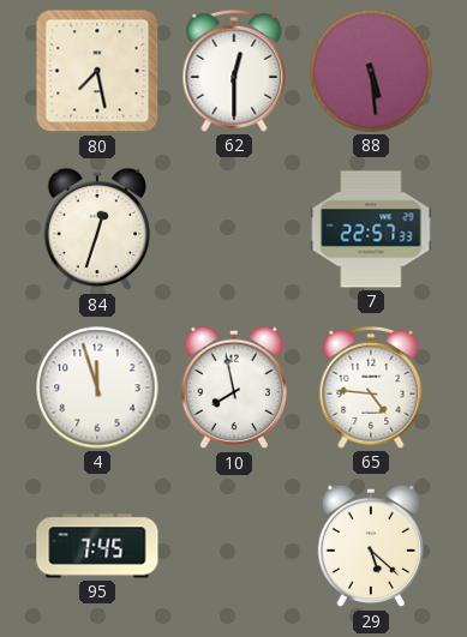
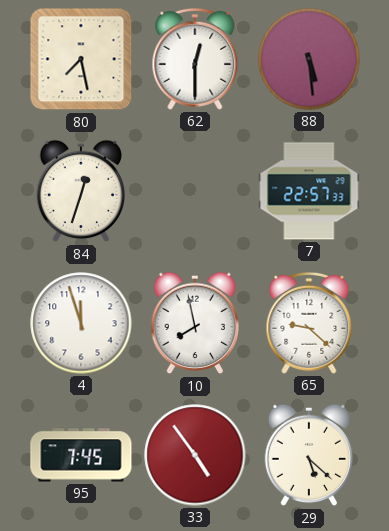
65: 4:46 -> 9:22 (309, 323)
33: none -> 4:54 (195, 455)
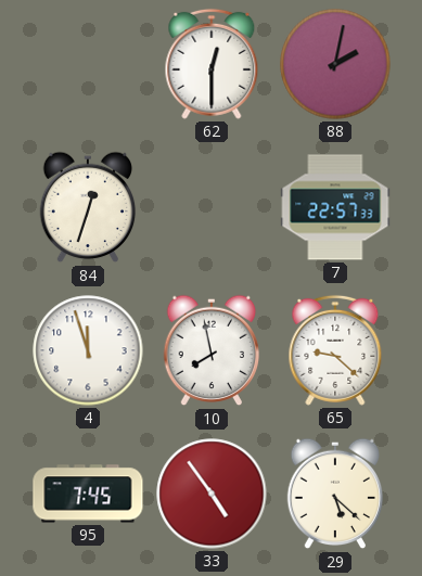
80: 7:28 -> none (81, 59)
88: 5:29 -> 2:02 (335, 64)
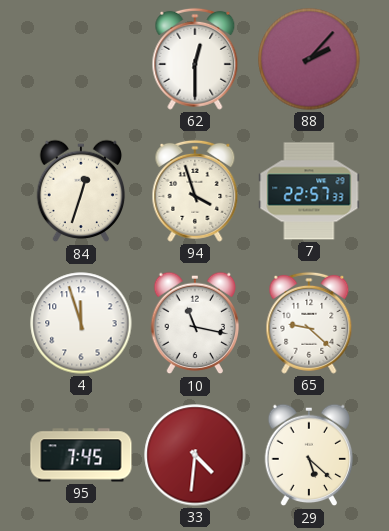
88: 2:02 -> 2:07 (309, 59)
94: none -> 3:57 (195, 191)
10: 7:58 -> 11:17 (195, 323)
33: 4:54 -> 4:31 (195, 455)
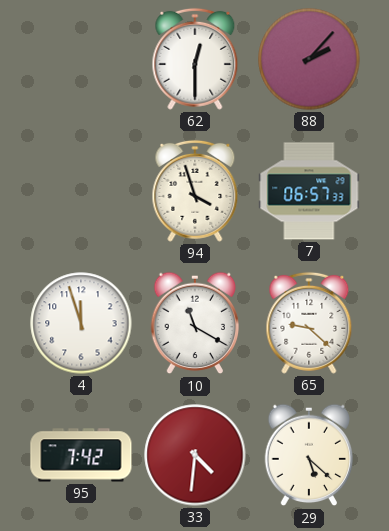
84: 12:33 -> none (81, 191)
7: 22:57 -> 06:57 (309, 191)
10: 11:17 -> 11:20 (195, 323)
95: 7:45 -> 7:42 (81, 455)
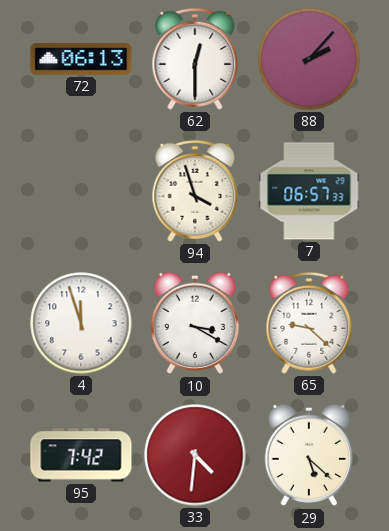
72: none -> 06:13 (81, 59)
10: 11:20 -> 3:20 (195, 323)
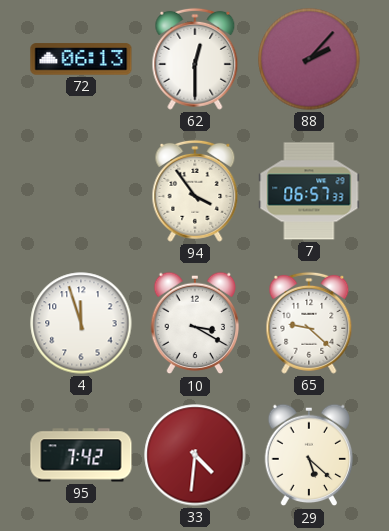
94: 3:57 -> 3:54 (195, 191)
